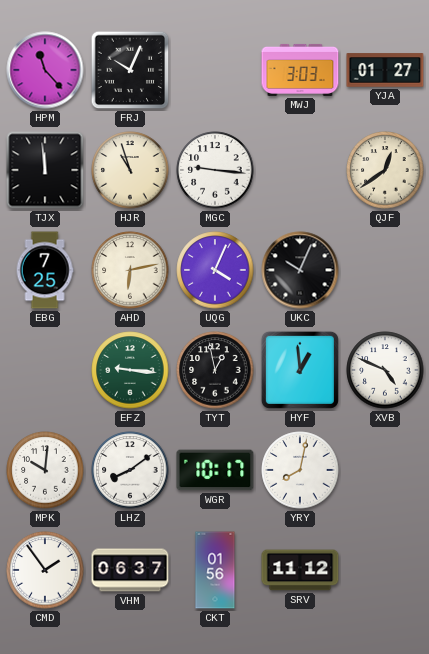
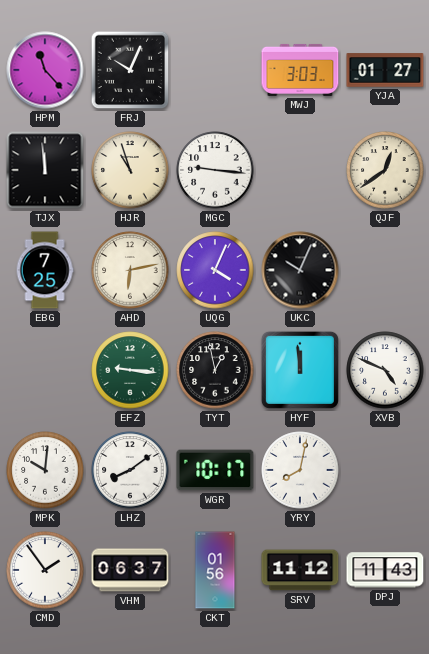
HYF: 12:59 -> 11:59 (300, 370)
DPJ: none -> 11:43 (385, 570)
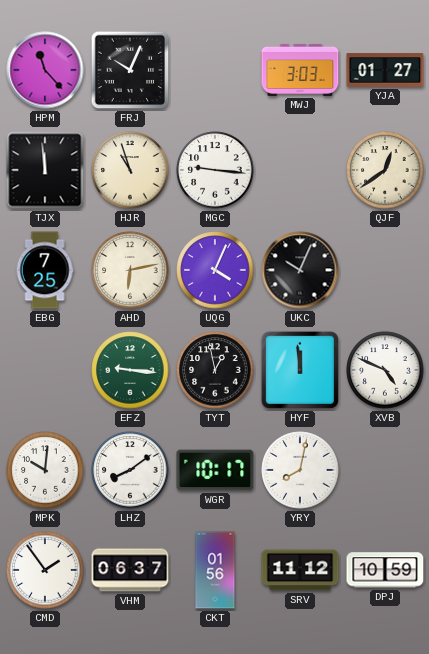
DPJ: 11:43 -> 10:59 (385, 570)
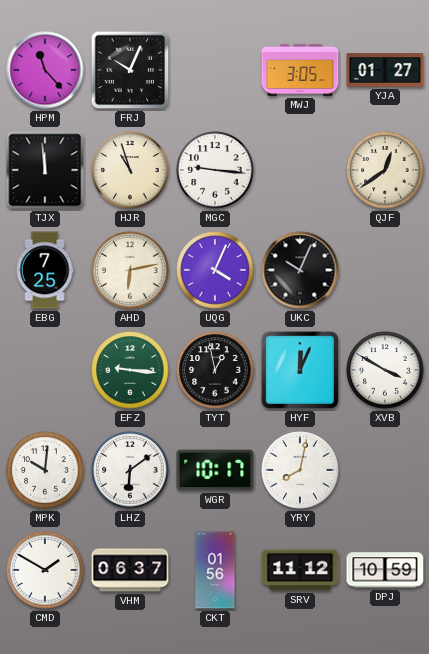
MWJ: 3:03 -> 3:05 (300, 70)
HYF: 11:59 -> 12:04 (300, 370)
XVB: 4:49 -> 3:50 (385, 370)
LHZ: 8:09 -> 6:09 (130, 470)
CMD: 1:54 -> 1:50 (45, 570)
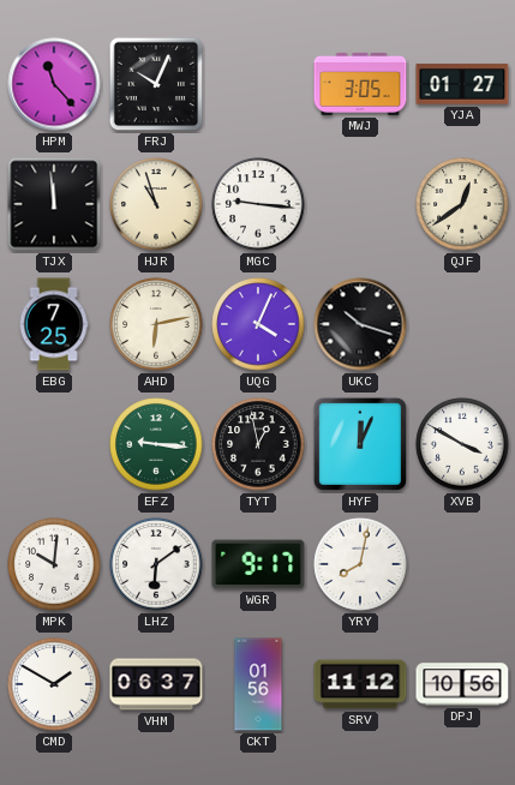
UKC: 10:04 -> 10:18 (360, 324)
WGR: 10:17 -> 9:17 (258, 564)
DPJ: 10:59 -> 10:56 (462, 684)
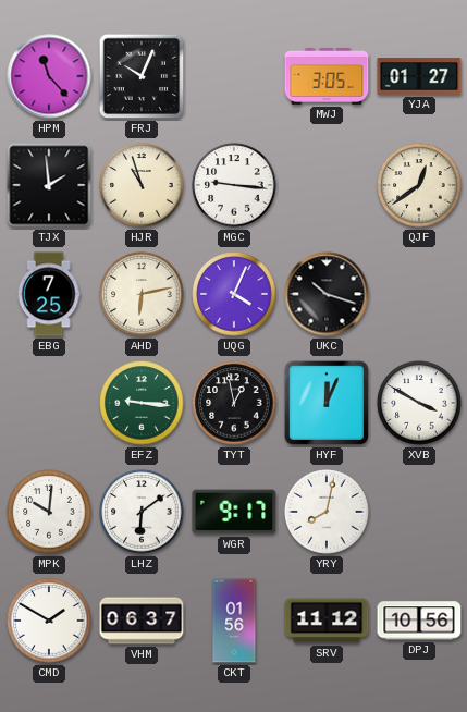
TJX: 11:59 -> 1:59 (49, 185)
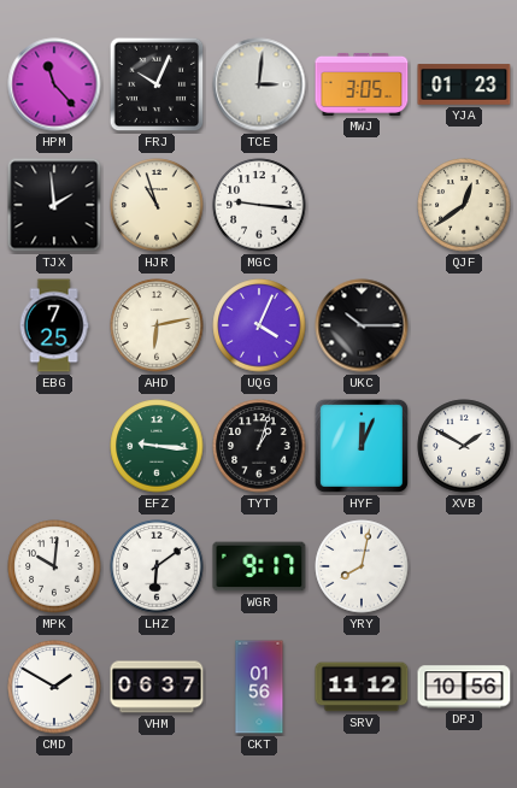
TCE: none -> 3:01 (259, 84)
YJA: 01:27 -> 01:23 (464, 84)
UKC: 10:18 -> 10:15 (362, 325)
TYT: 12:58 -> 1:03 (259, 446)
XVB: 3:50 -> 1:50 (464, 446)
